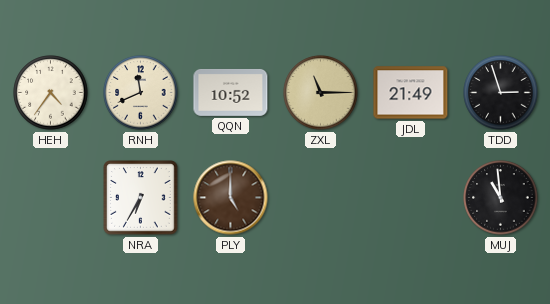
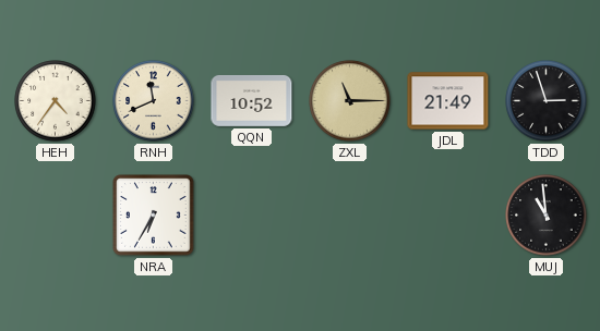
PLY: 5:00 -> none (231, 198)
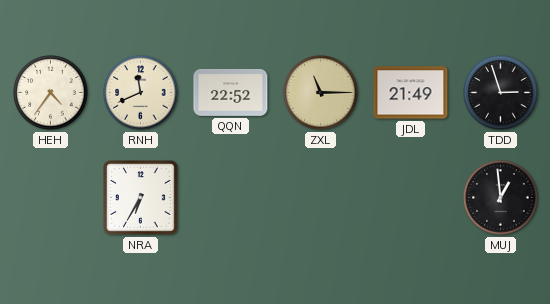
QQN: 10:52 -> 22:52 (231, 92)
MUJ: 10:59 -> 12:59 (501, 198)
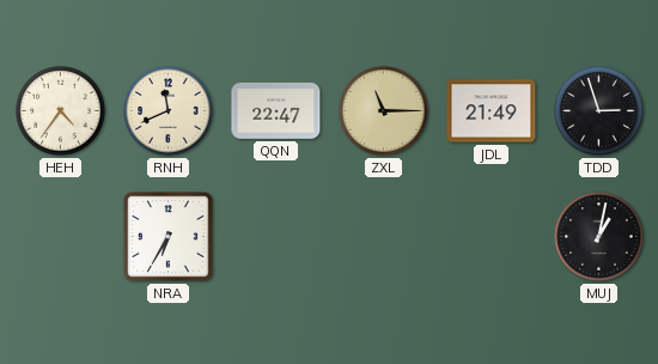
QQN: 22:52 -> 22:47 (276, 110)
MUJ: 12:59 -> 1:02 (599, 237)
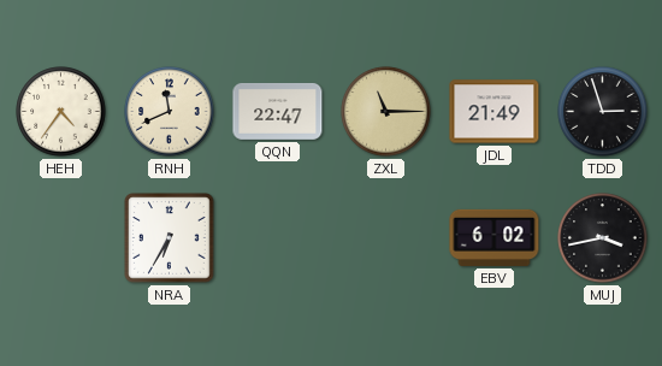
EBV: none -> 6:02 (495, 237)
MUJ: 1:02 -> 3:43 (603, 238)
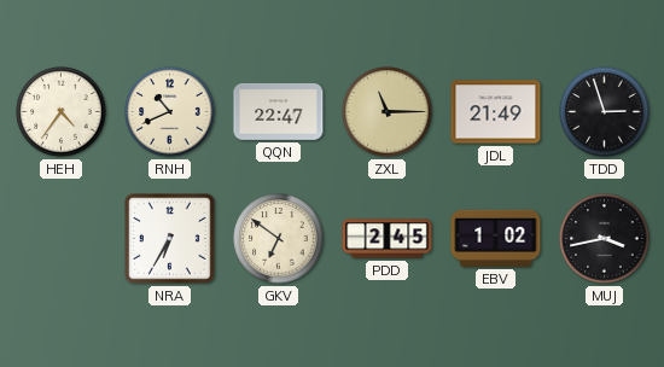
RNH: 11:41 -> 10:41 (170, 112)
GKV: none -> 6:51 (279, 239)
PDD: none -> 2:45 (388, 239)
EBV: 6:02 -> 1:02 (496, 238)
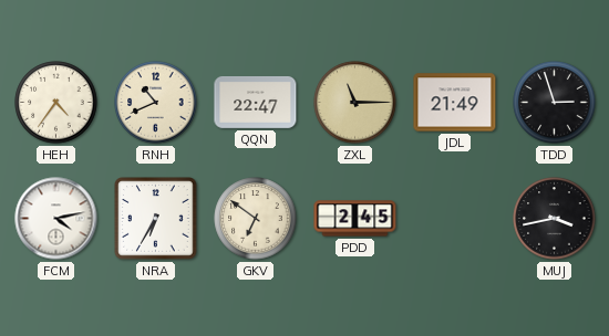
FCM: none -> 4:13 (56, 219)
EBV: 1:02 -> none (496, 238)
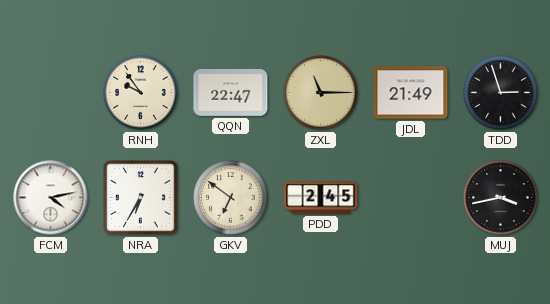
HEH: 4:36 -> none (56, 103)
RNH: 10:41 -> 9:54 (141, 93)
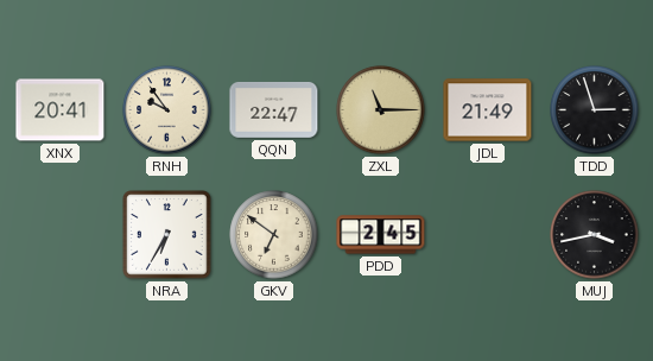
XNX: none -> 20:41 (61, 110)
FCM: 4:13 -> none (51, 198)
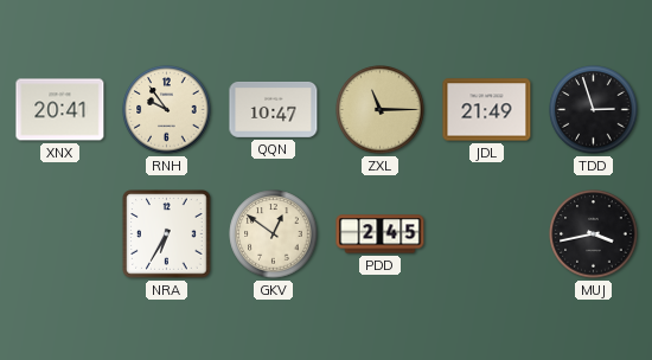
QQN: 22:47 -> 10:47 (274, 109)
GKV: 6:51 -> 12:51 (274, 234)
